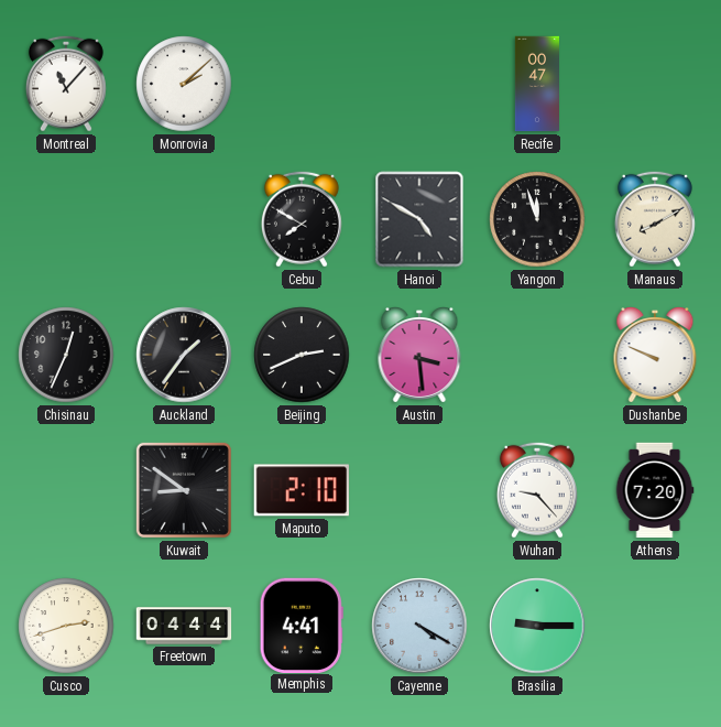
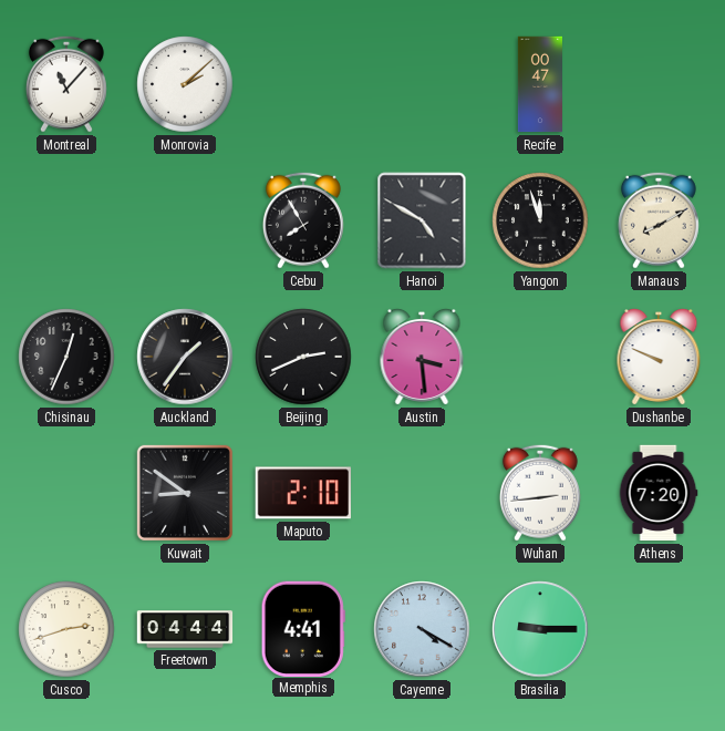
Cebu: 7:50 -> 7:55 (303, 220)
Wuhan: 9:23 -> 2:44 (540, 493)
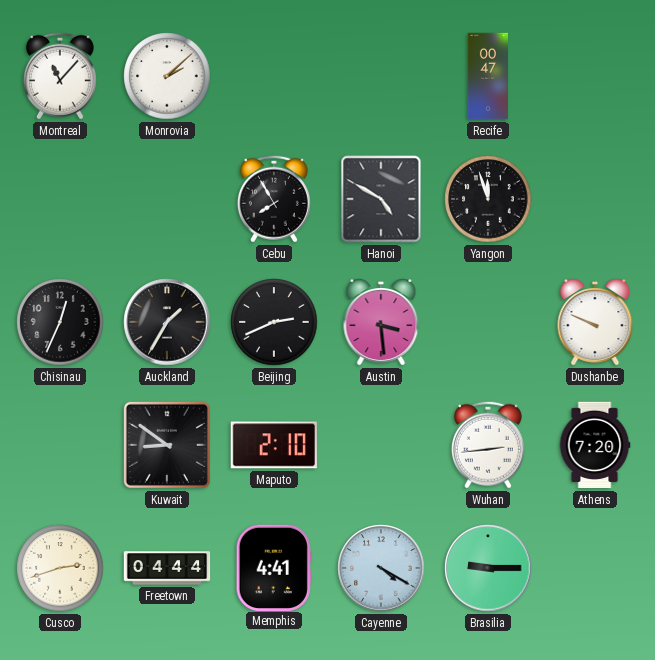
Manaus: 8:10 -> none (659, 220)
Auckland: 1:36 -> 1:35 (167, 322)
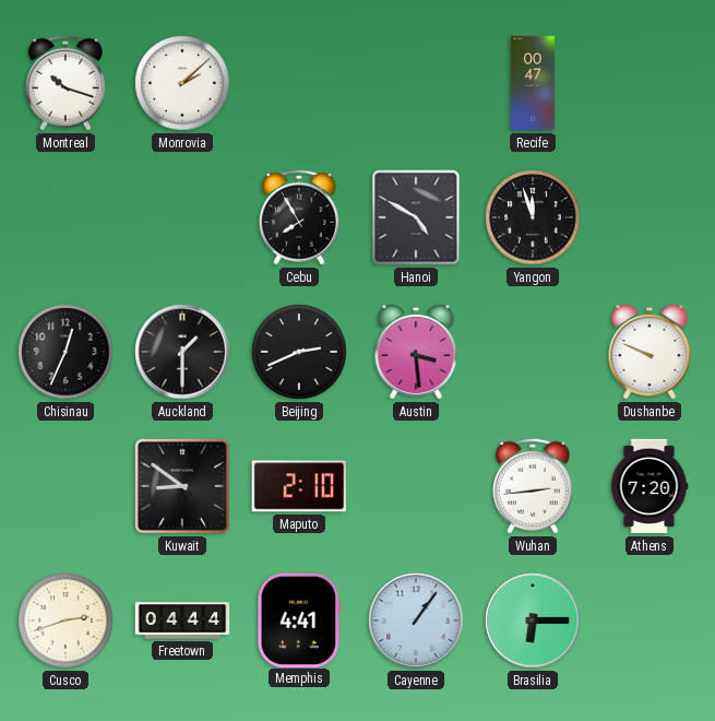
Montreal: 11:07 -> 10:18 (65, 83)
Auckland: 1:35 -> 1:30 (182, 352)
Cayenne: 4:20 -> 1:06 (416, 620)
Brasilia: 9:15 -> 6:15 (533, 620)
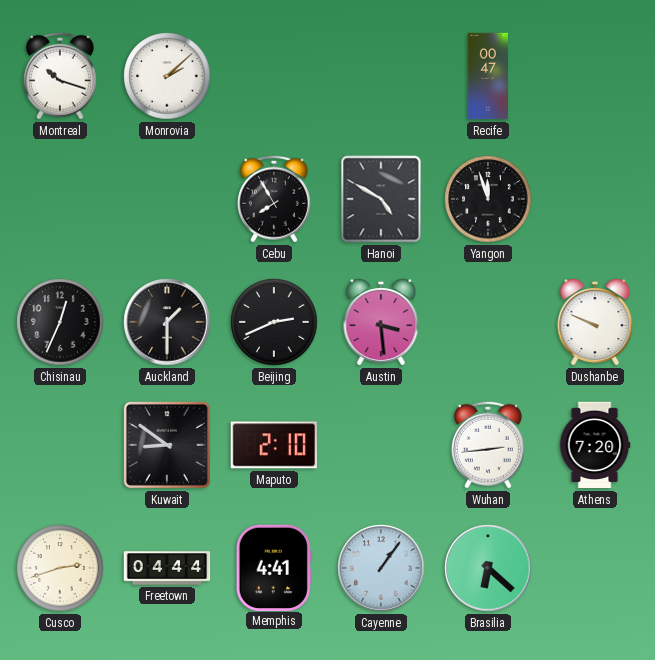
Brasilia: 6:15 -> 6:22 (488, 568)
